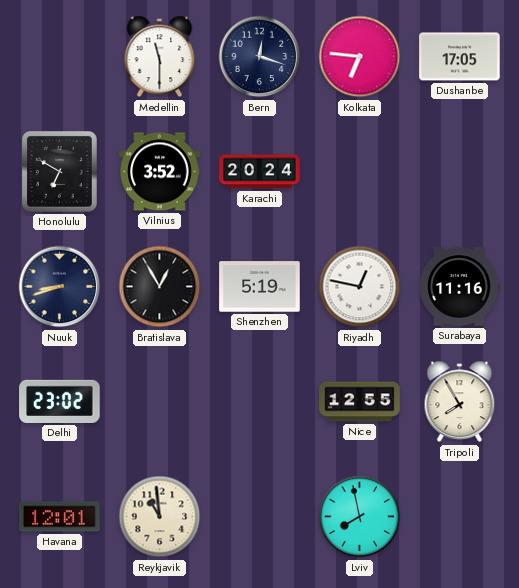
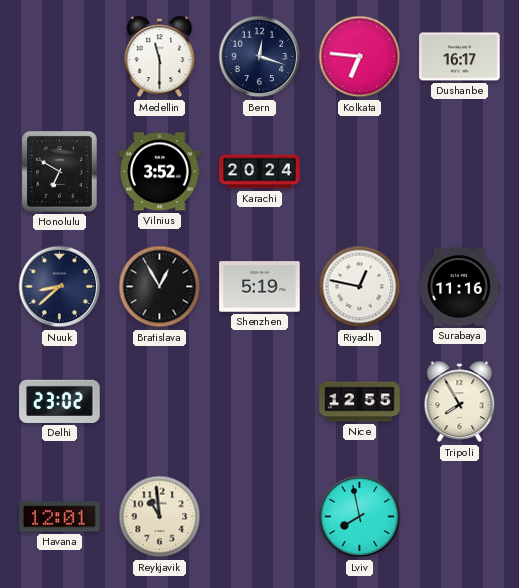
Dushanbe: 17:05 -> 16:17 (460, 57)
Nuuk: 8:42 -> 8:38 (60, 287)
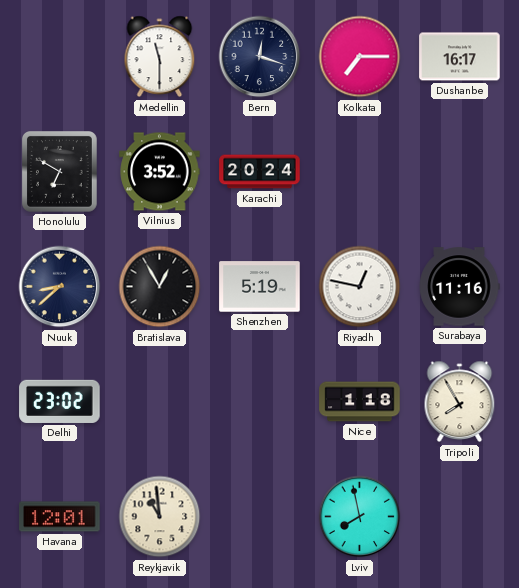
Kolkata: 6:46 -> 7:15 (360, 57)
Nice: 12:55 -> 1:18 (360, 402)
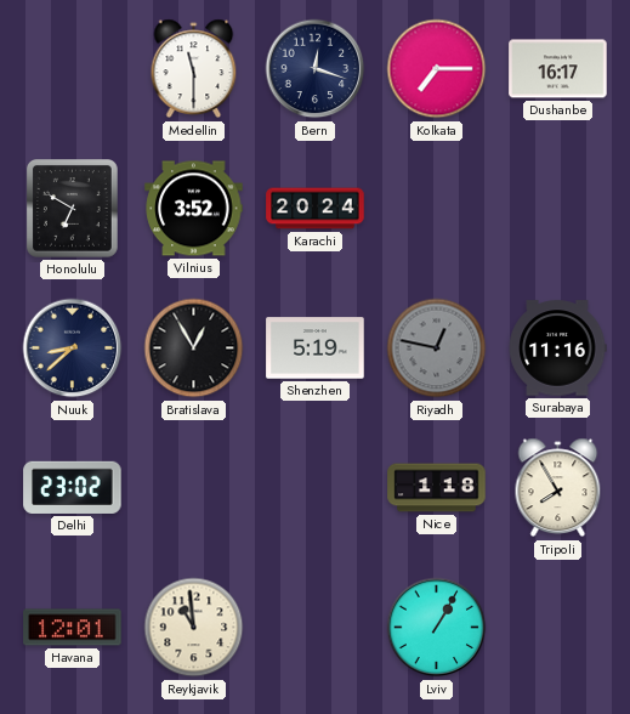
Riyadh dial: white -> grey (437, 348)
Lviv: 7:58 -> 1:05 (437, 628)
